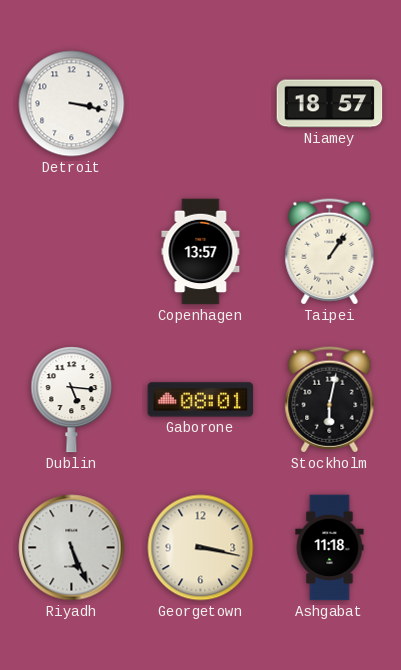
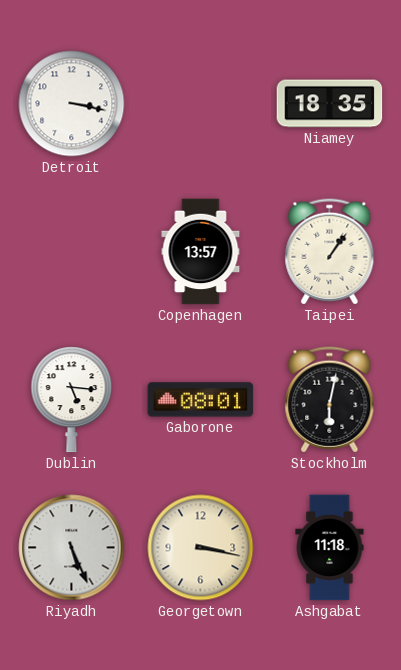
Niamey: 18:57 -> 18:35 (330, 104)
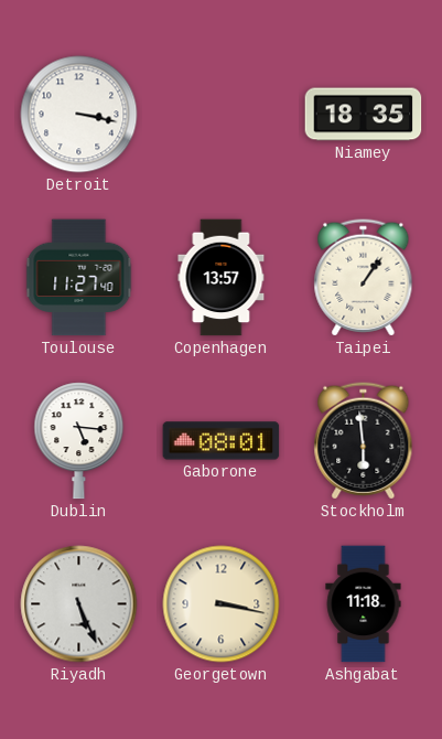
Toulouse: none -> 11:27 (79, 278)
Stockholm: 6:02 -> 5:59 (364, 441)
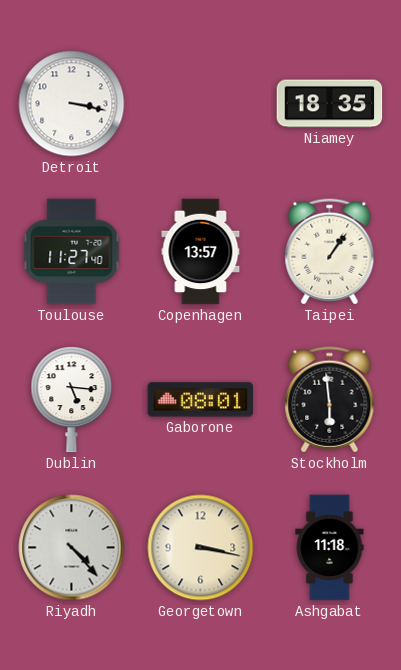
Riyadh: 5:26 -> 4:23 (72, 548)
